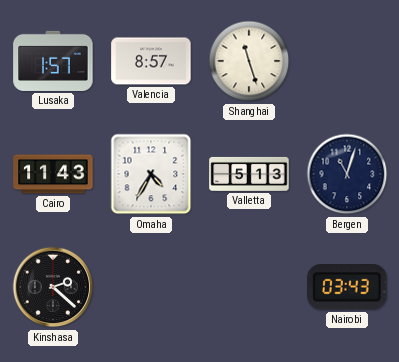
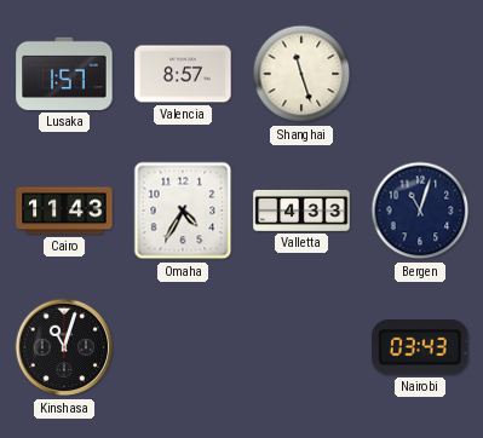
Valletta: 5:13 -> 4:33 (301, 211)
Kinshasa: 2:22 -> 11:03 (64, 347)
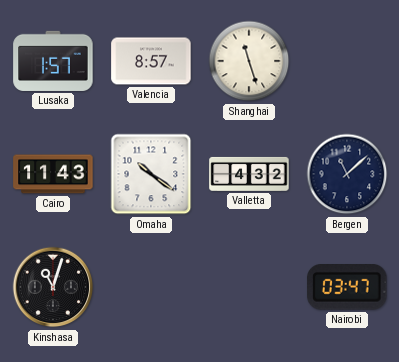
Omaha: 4:35 -> 10:21 (151, 174)
Valletta: 4:33 -> 4:32 (249, 174)
Bergen: 11:03 -> 11:08 (347, 174)
Nairobi: 03:43 -> 03:47 (347, 288)
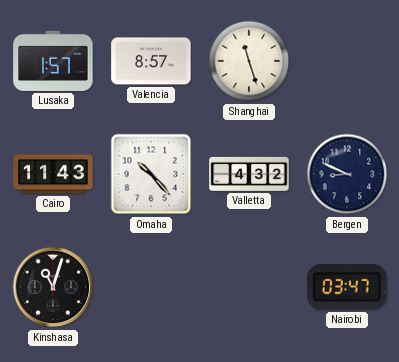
Omaha: 10:21 -> 10:23 (151, 174)
Bergen: 11:08 -> 8:49 (347, 174)
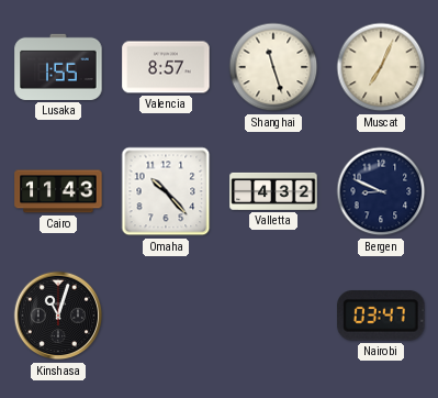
Lusaka: 1:57 -> 1:55 (58, 67)
Muscat: none -> 7:04 (381, 67)
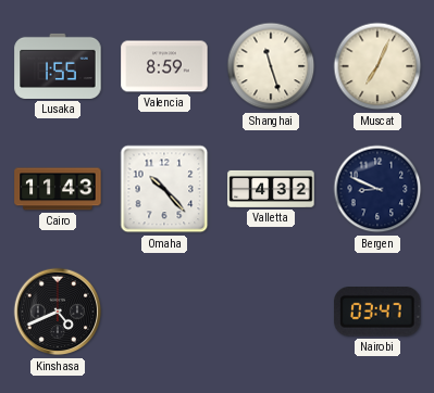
Valencia: 8:57 -> 8:59 (164, 66)
Kinshasa: 11:03 -> 4:41 (58, 312)
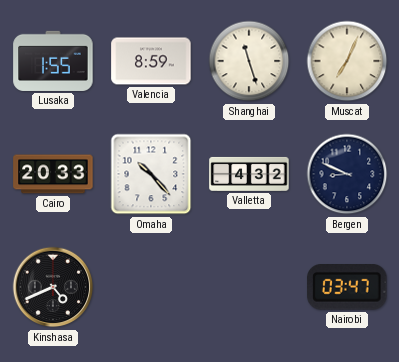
Cairo: 11:43 -> 20:33 (53, 174)
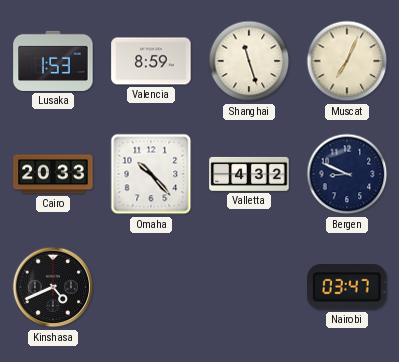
Lusaka: 1:55 -> 1:53 (53, 61)
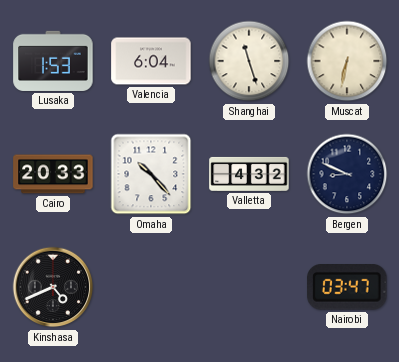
Valencia: 8:59 -> 6:04 (151, 61)
Muscat: 7:04 -> 6:32 (347, 61)
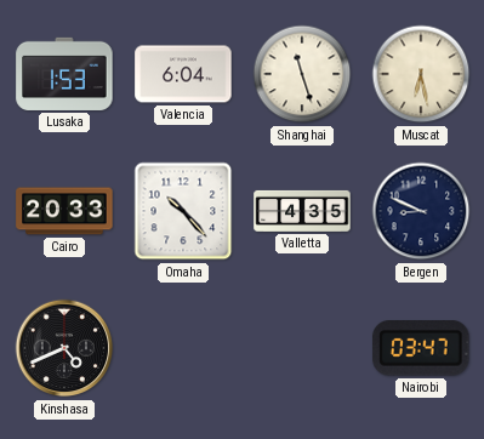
Muscat: 6:32 -> 6:28 (421, 74)
Valletta: 4:32 -> 4:35 (302, 211)
